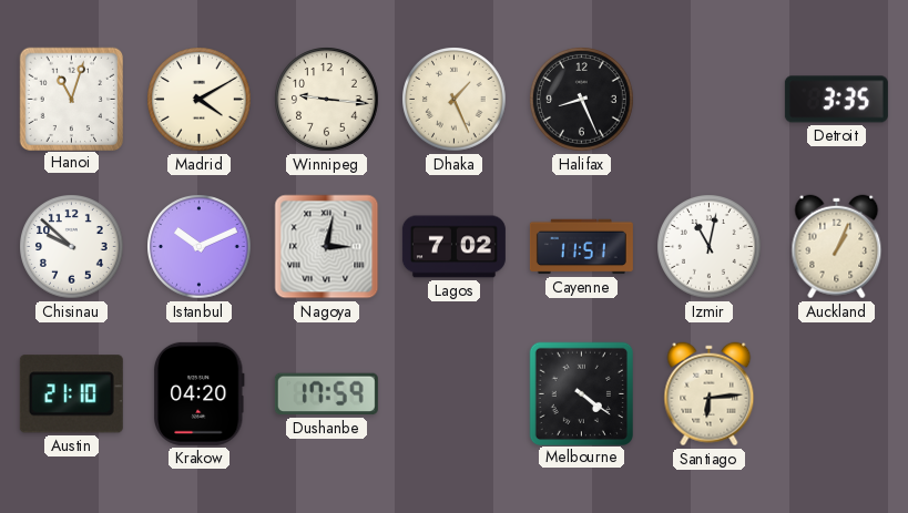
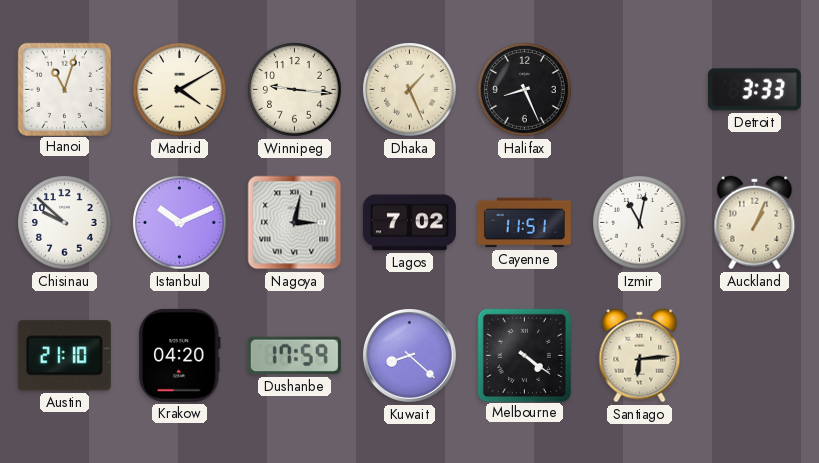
Detroit: 3:35 -> 3:33 (754, 90)
Kuwait: none -> 8:22 (409, 355)
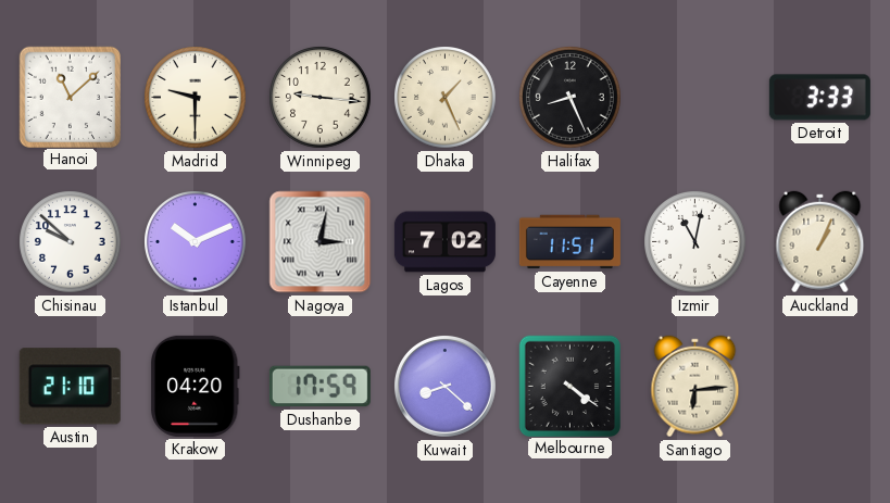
Hanoi: 11:03 -> 11:08 (70, 97)
Madrid: 4:10 -> 9:30 (196, 98)
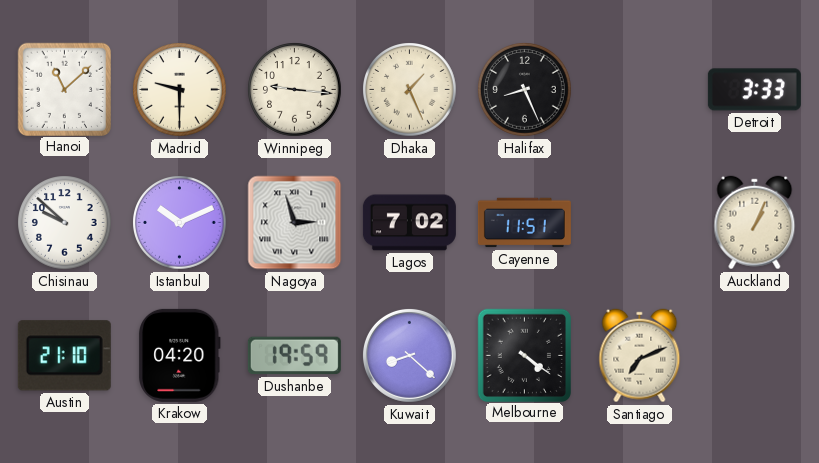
Nagoya: 3:02 -> 2:57 (295, 223)
Izmir: 11:02 -> none (695, 242)
Dushanbe: 17:59 -> 19:59 (294, 356)
Santiago: 6:14 -> 7:11 (640, 356)
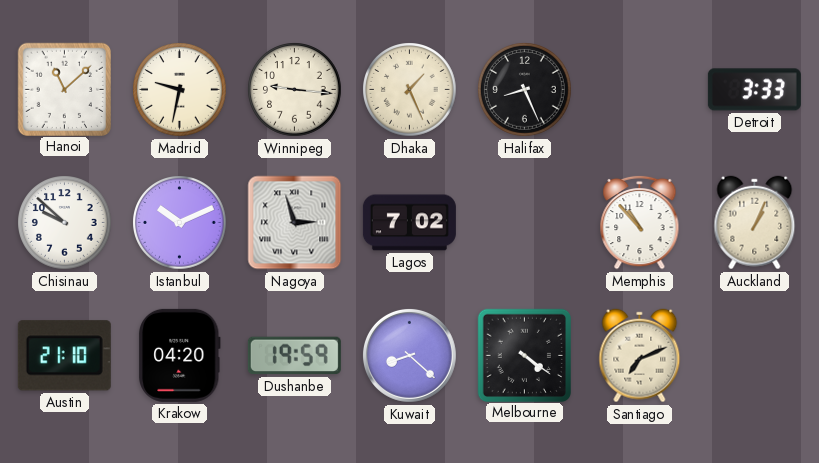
Madrid: 9:30 -> 9:32 (180, 90)
Cayenne: 11:51 -> none (524, 223)
Memphis: none -> 10:53 (640, 222)
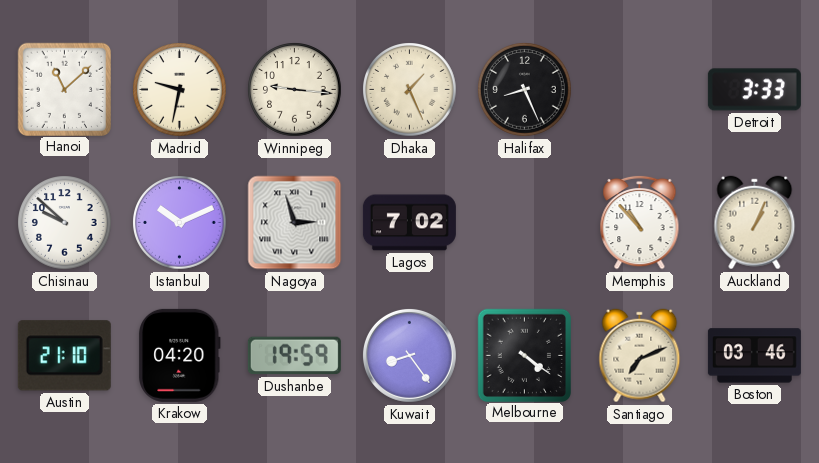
Kuwait: 8:22 -> 8:24 (409, 355)
Boston: none -> 03:46 (754, 356)
